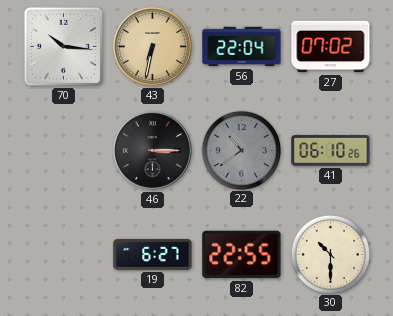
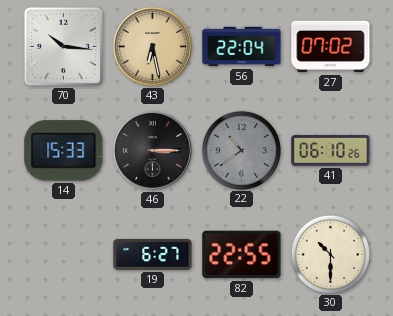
43: 6:32 -> 6:28 (152, 46)
14: none -> 15:33 (64, 151)
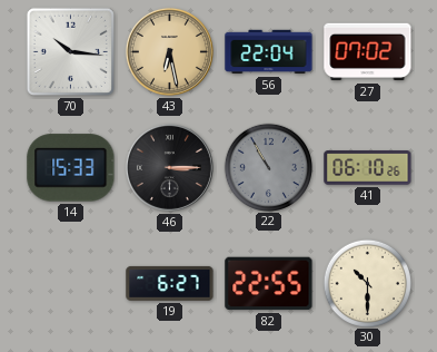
22: 10:39 -> 10:55 (268, 167)
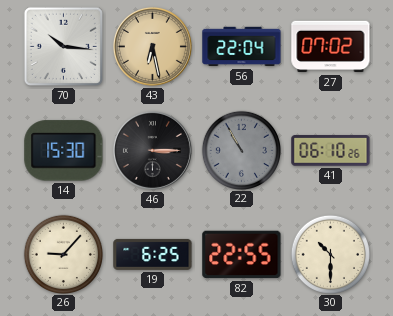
14: 15:33 -> 15:30 (64, 151)
26: none -> 9:07 (63, 254)
19: 6:27 -> 6:25 (153, 254)
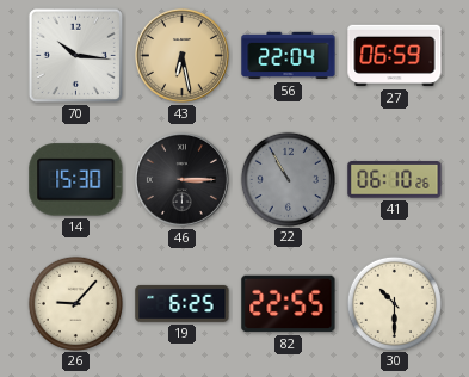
27: 07:02 -> 06:59 (395, 56)
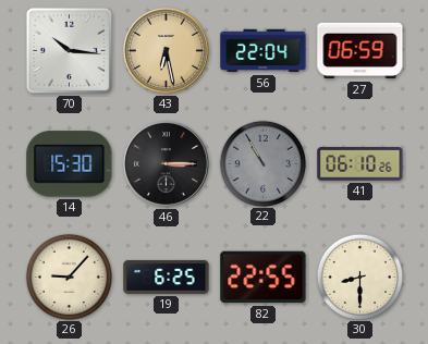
30: 10:30 -> 8:30 (359, 277)
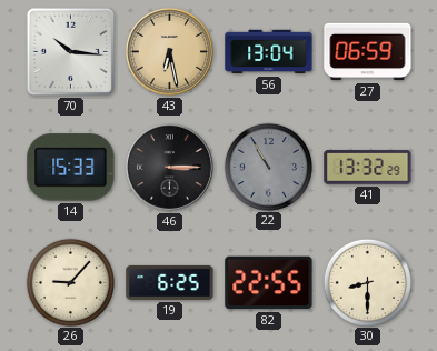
56: 22:04 -> 13:04 (269, 52)
14: 15:30 -> 15:33 (71, 168)
41: 06:10 -> 13:32 (368, 168)
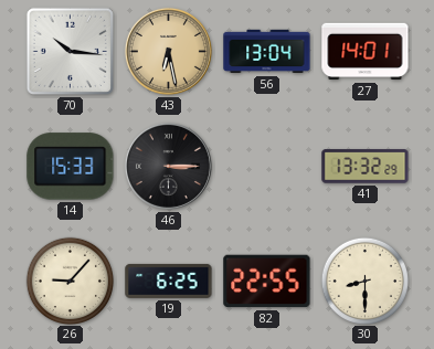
27: 06:59 -> 14:01 (366, 52)
22: 10:55 -> none (268, 167)
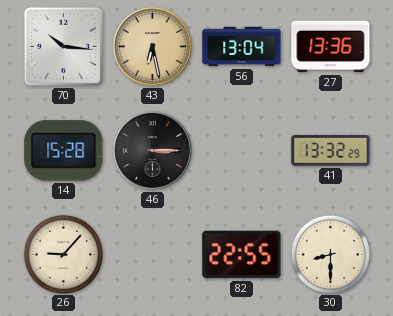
27: 14:01 -> 13:36 (331, 47)
14: 15:33 -> 15:28 (64, 151)
19: 6:25 -> none (169, 281)
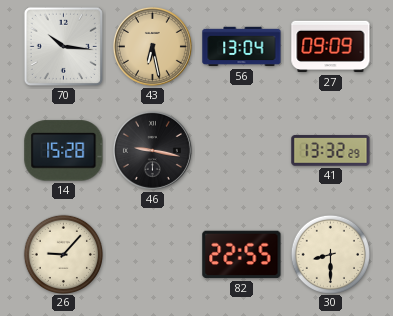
27: 13:36 -> 09:09 (331, 47)
46: 3:15 -> 9:17 (152, 150)
